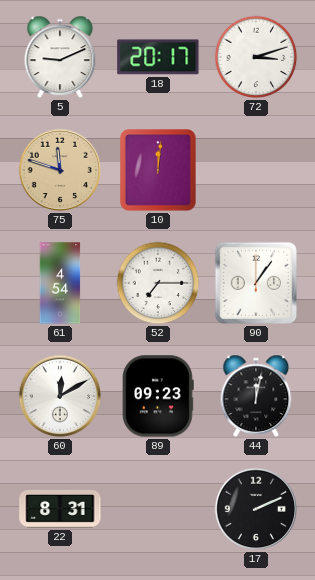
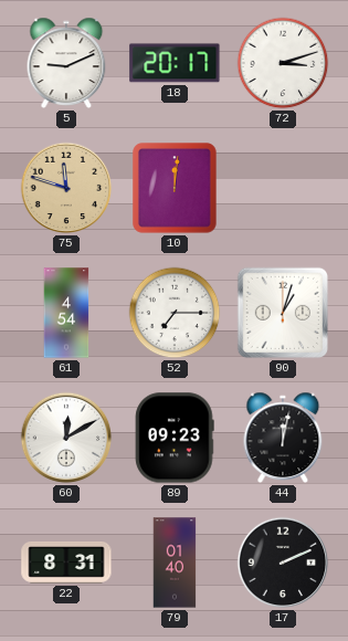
90: 1:06 -> 1:03 (283, 313)
79: none -> 01:40 (175, 563)
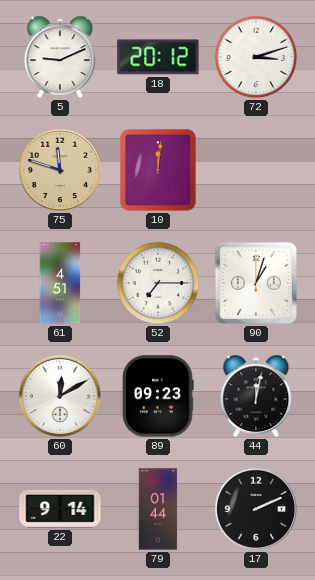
18: 20:17 -> 20:12 (158, 57)
61: 4:54 -> 4:51 (60, 283)
22: 8:31 -> 9:14 (60, 509)
79: 01:40 -> 01:44 (158, 509)
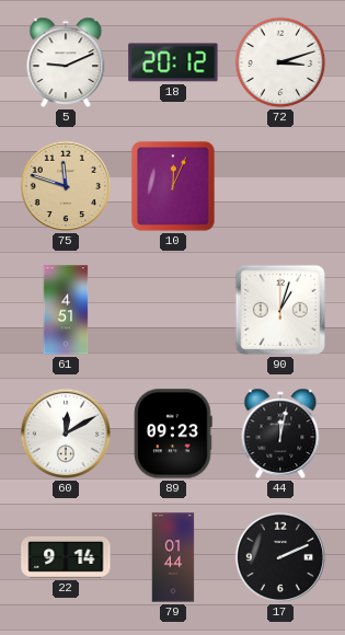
10: 12:01 -> 12:04 (173, 186)
52: 7:15 -> none (158, 283)
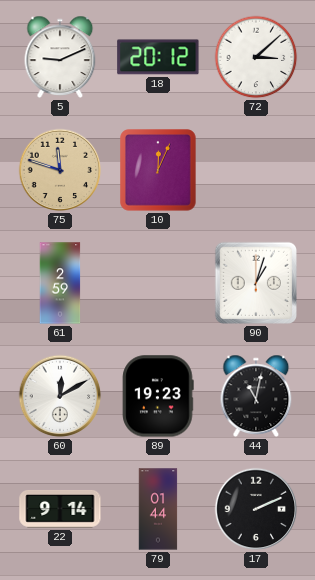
72: 3:12 -> 3:08 (256, 57)
61: 4:51 -> 2:59 (60, 283)
89: 09:23 -> 19:23 (158, 396)
44: 12:02 -> 11:02 (256, 396)
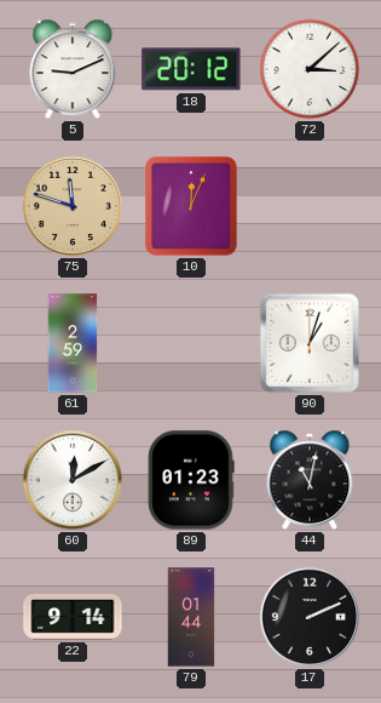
89: 19:23 -> 01:23 (191, 480)
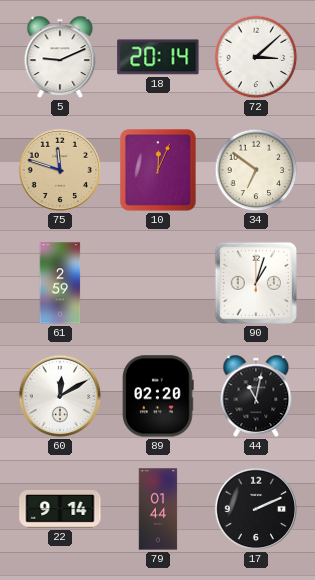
18: 20:12 -> 20:14 (158, 57)
34: none -> 6:51 (256, 170)
89: 01:23 -> 02:20 (158, 396)
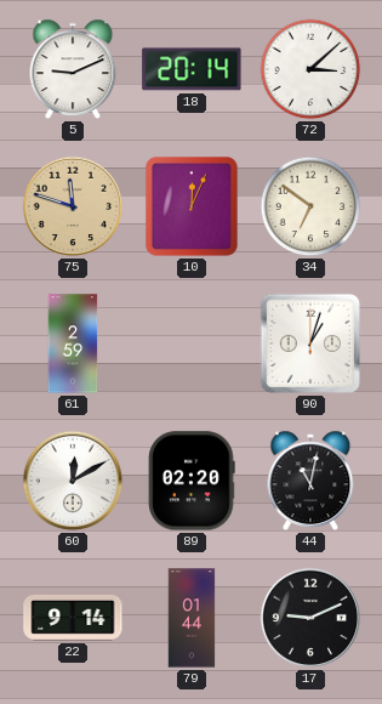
17: 2:11 -> 9:11 (310, 618)
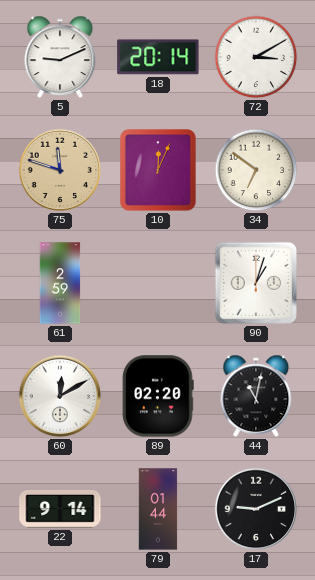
72: 3:08 -> 3:10 (256, 57)
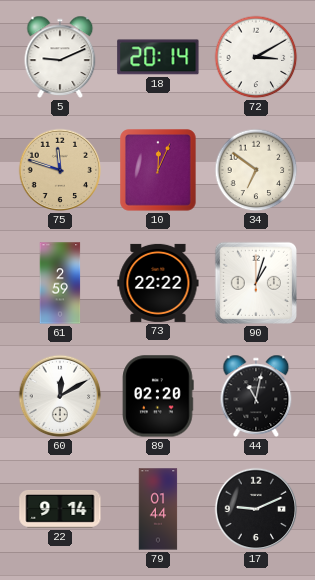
73: none -> 22:22 (158, 283)
